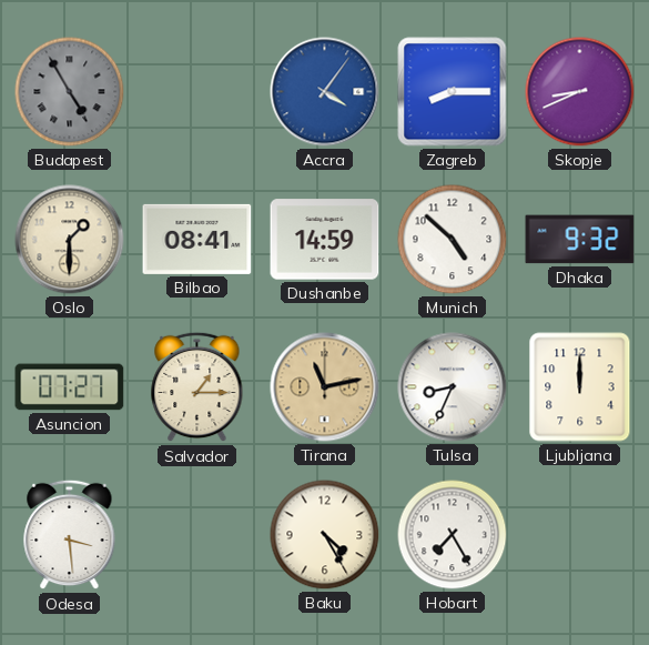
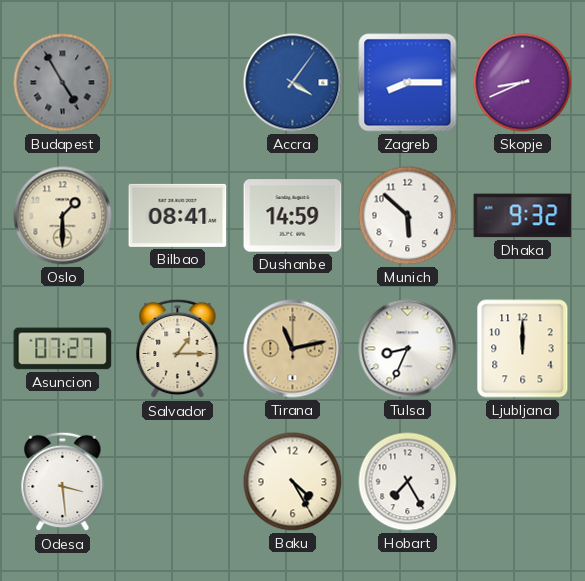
Munich: 4:52 -> 5:52 (408, 216)
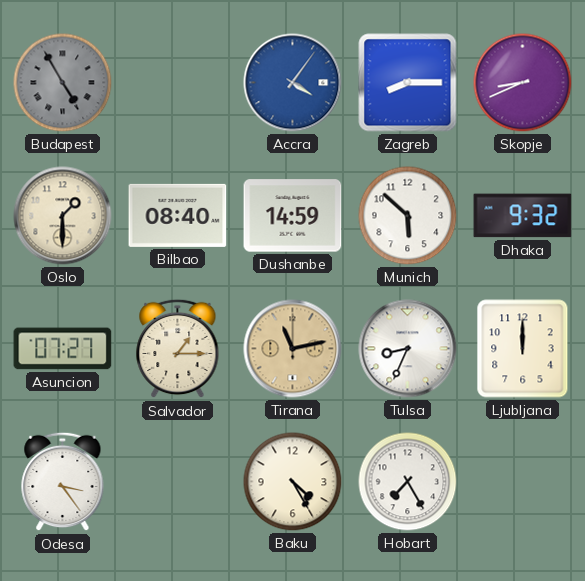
Bilbao: 08:41 -> 08:40 (178, 215)
Odesa: 3:29 -> 3:24 (63, 482)
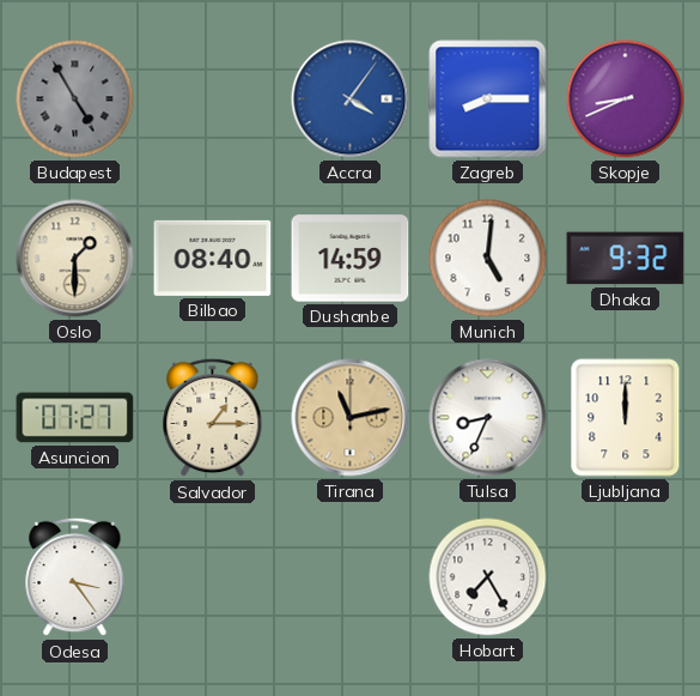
Munich: 5:52 -> 5:01 (488, 259)
Baku: 4:25 -> none (293, 482)
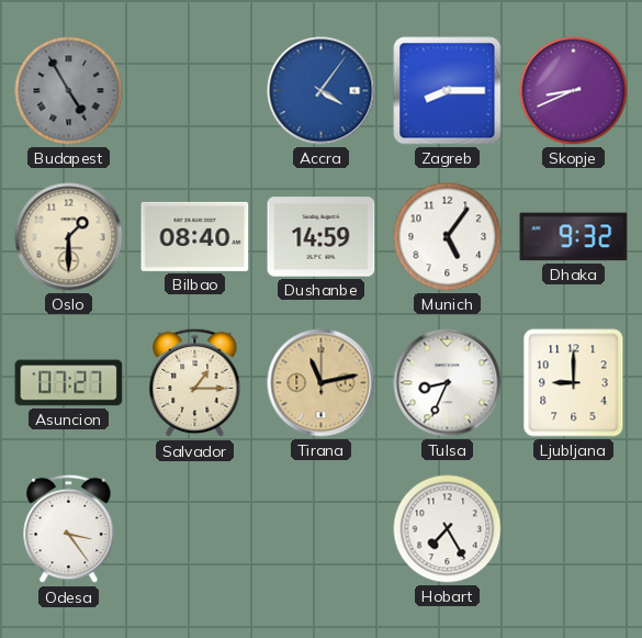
Munich: 5:01 -> 5:06 (448, 237)
Ljubljana: 12:00 -> 9:00 (574, 383)
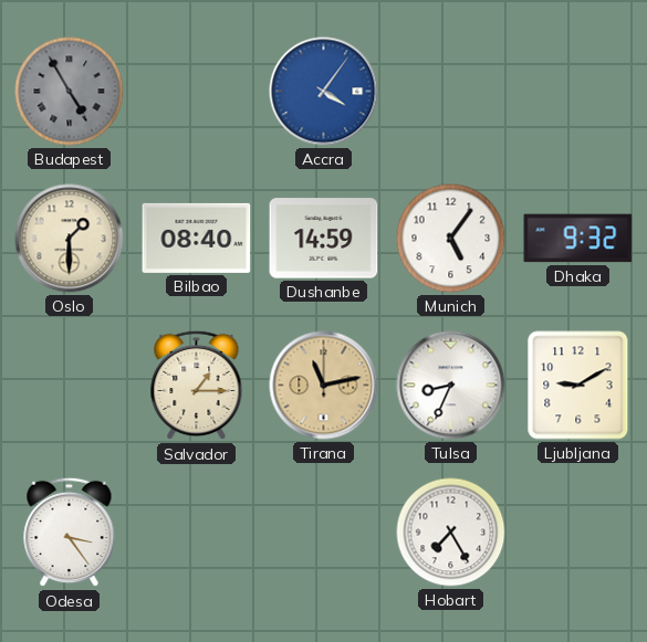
Zagreb: 8:15 -> none (448, 91)
Skopje: 8:41 -> none (574, 91)
Asuncion: 07:27 -> none (69, 383)
Ljubljana: 9:00 -> 9:10 (578, 386)
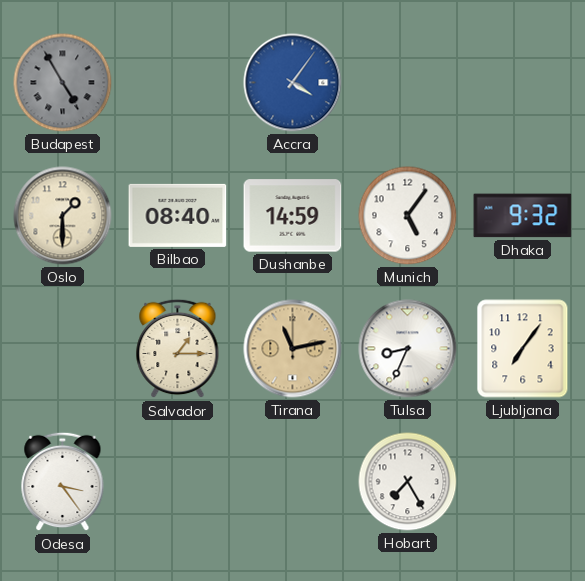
Ljubljana: 9:10 -> 7:06 (523, 349)
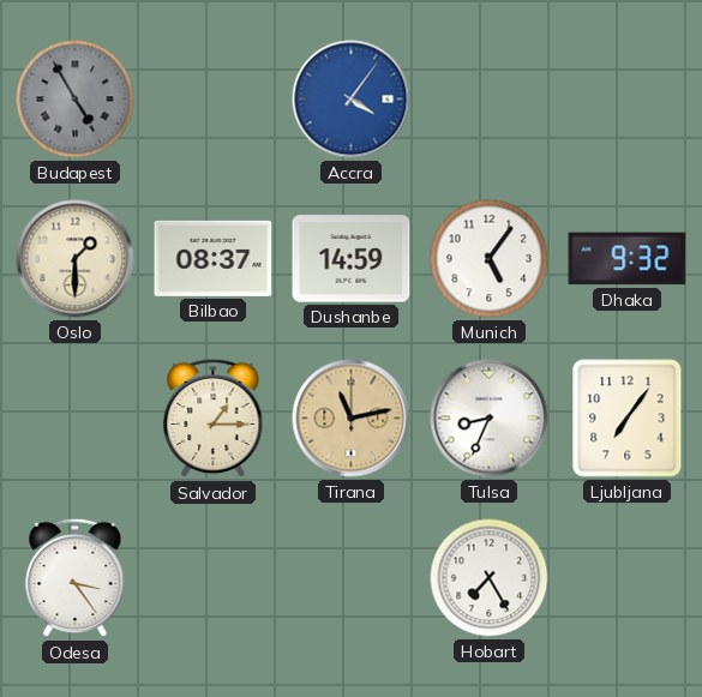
Bilbao: 08:40 -> 08:37 (214, 258)
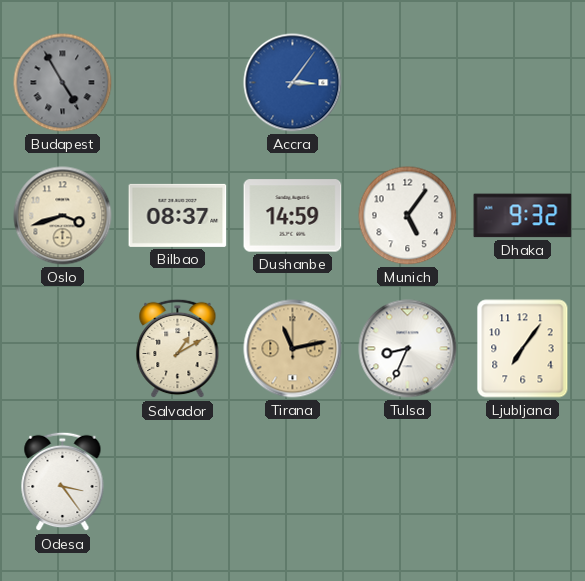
Accra: 4:06 -> 3:06 (293, 83)
Oslo: 1:30 -> 3:42 (63, 216)
Salvador: 1:15 -> 1:10 (178, 349)
Hobart: 7:25 -> none (490, 578)
